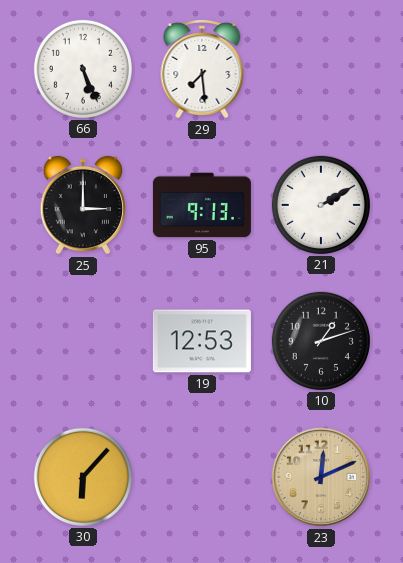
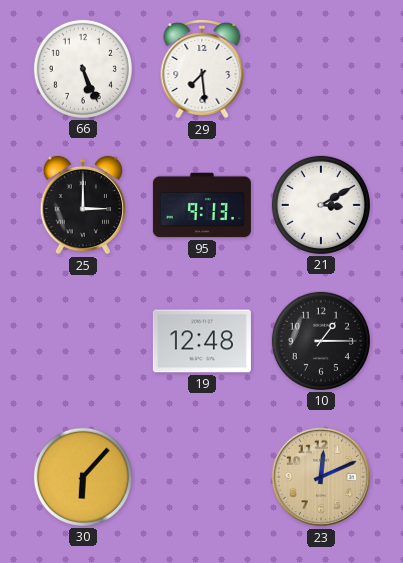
21: 2:10 -> 3:10 (321, 205)
19: 12:53 -> 12:48 (202, 341)
10: 1:12 -> 1:15 (321, 341)
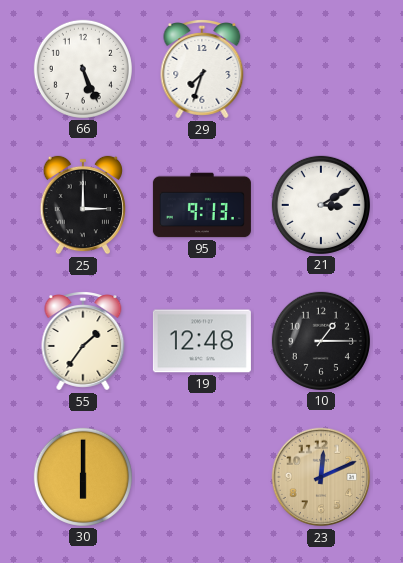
29: 7:29 -> 7:33 (202, 70)
55: none -> 1:36 (83, 342)
30: 6:07 -> 6:00 (83, 477)
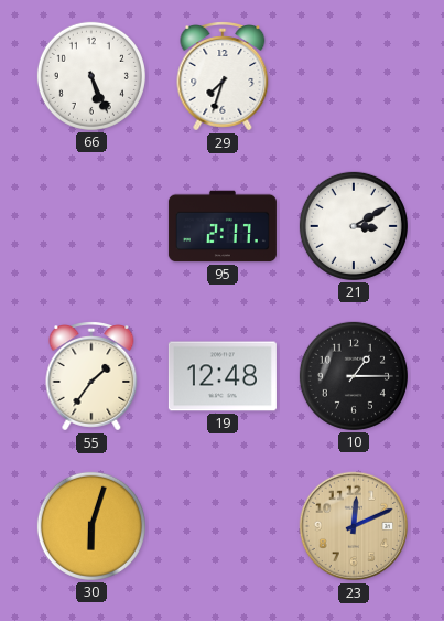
25: 3:00 -> none (82, 205)
95: 9:13 -> 2:17 (223, 226)
30: 6:00 -> 6:03 (91, 526)
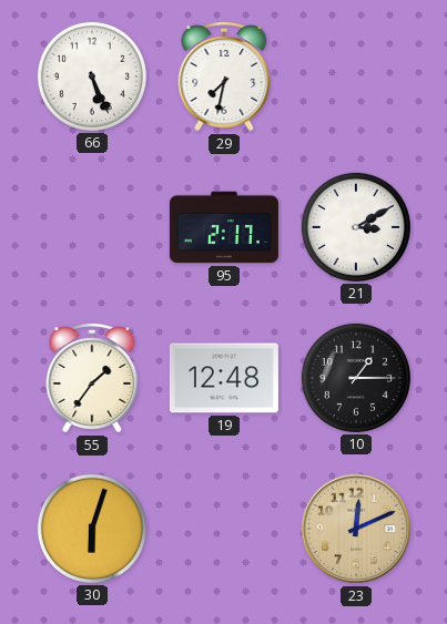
29: 7:33 -> 7:32 (224, 78)
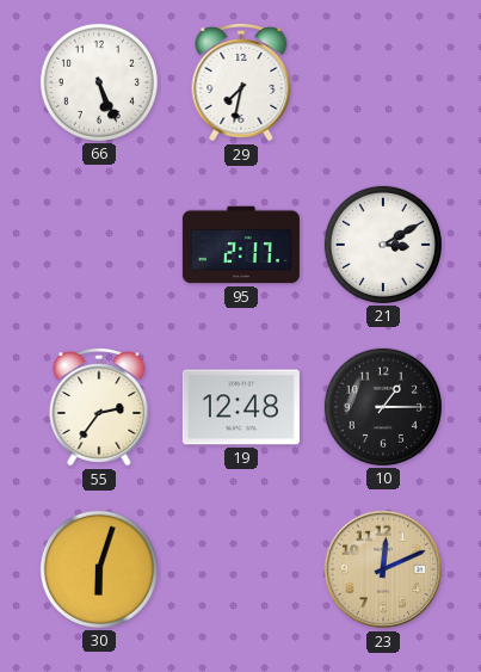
55: 1:36 -> 2:36 (99, 408)
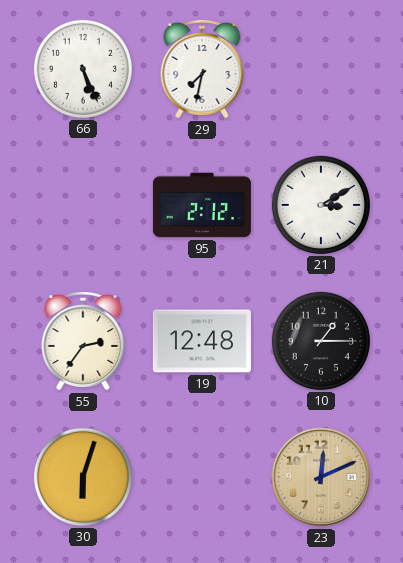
95: 2:17 -> 2:12 (202, 205)
